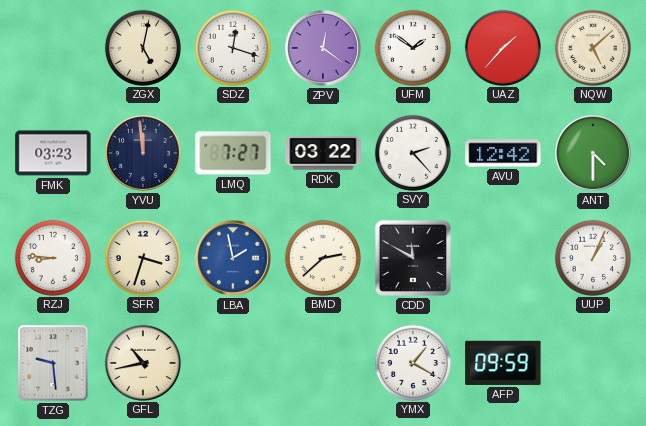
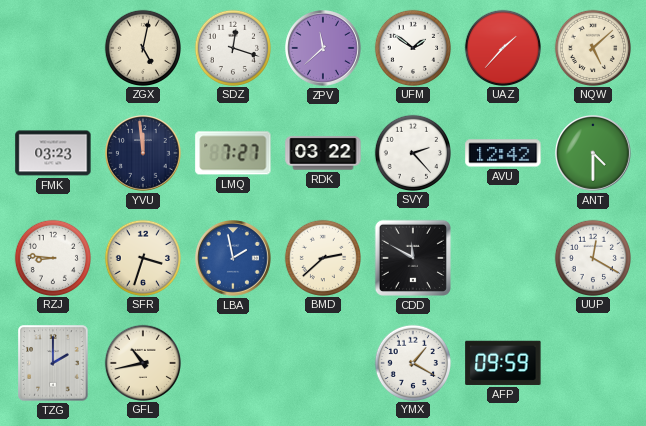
ZPV: 12:21 -> 11:38 (324, 49)
UUP: 1:04 -> 12:20 (592, 257)
TZG: 9:29 -> 2:00 (53, 363)
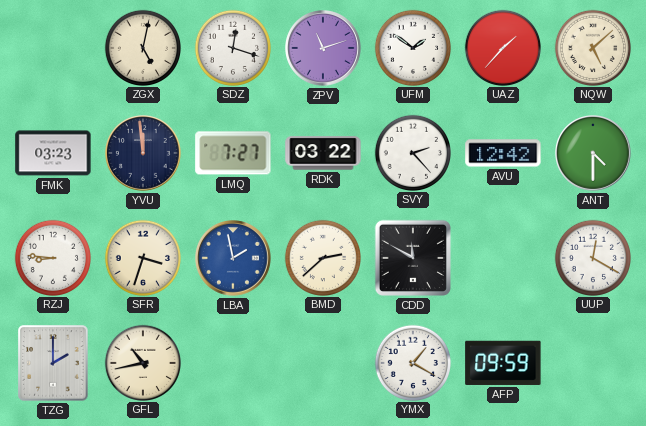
ZPV: 11:38 -> 11:12 (324, 49)
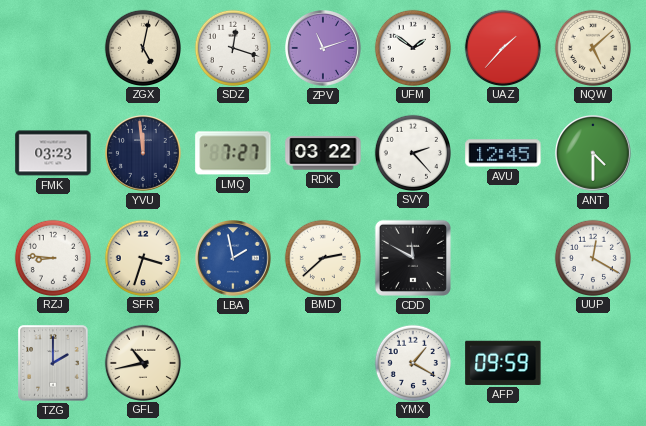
AVU: 12:42 -> 12:45 (503, 153)
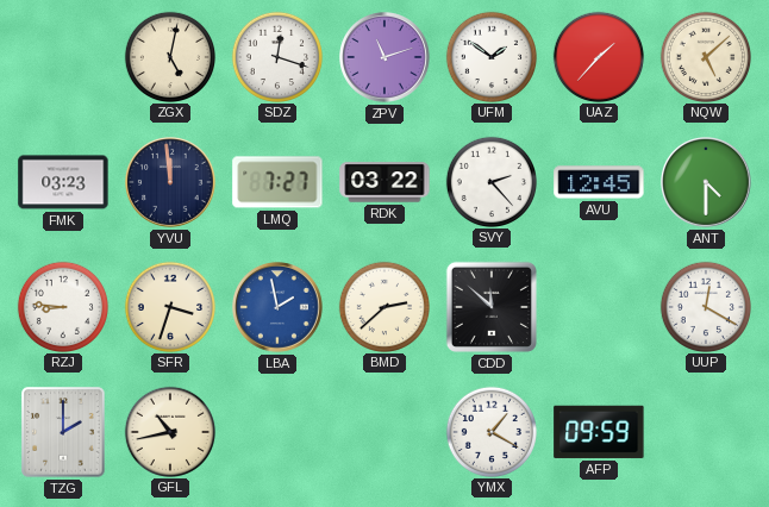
CDD: 11:50 -> 11:52 (492, 307)
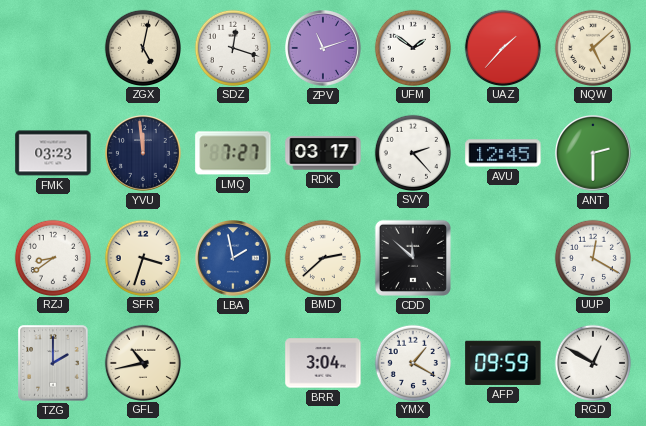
RDK: 03:22 -> 03:17 (323, 153)
ANT: 4:30 -> 2:30 (594, 154)
RZJ: 8:46 -> 8:39 (52, 257)
BRR: none -> 3:04 (323, 363)
RGD: none -> 12:50 (592, 362)
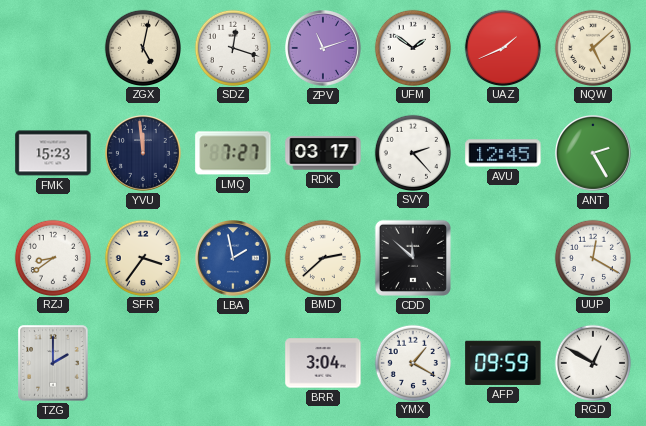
UAZ: 1:37 -> 1:41 (502, 47)
FMK: 03:23 -> 15:23 (53, 153)
ANT: 2:30 -> 2:25 (594, 154)
SFR: 3:33 -> 3:36 (142, 257)
GFL: 10:43 -> none (142, 362)
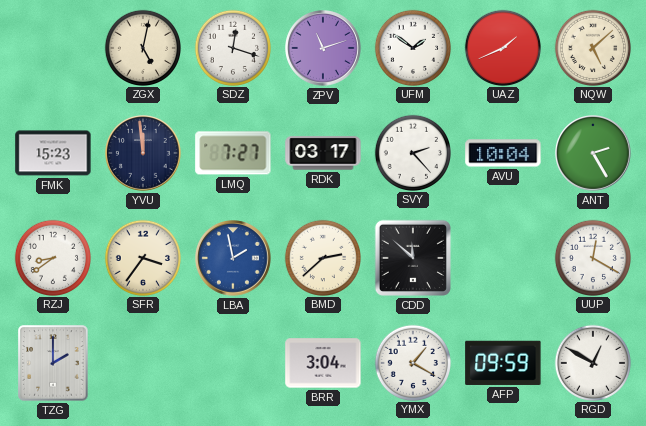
AVU: 12:45 -> 10:04 (503, 153)
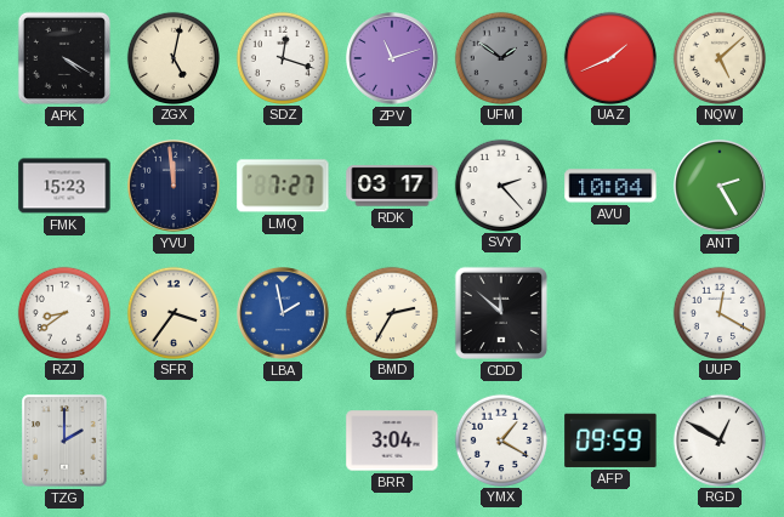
APK: none -> 4:20 (64, 58)
UFM dial: white -> grey (500, 57)
BMD: 2:38 -> 2:35 (391, 312)
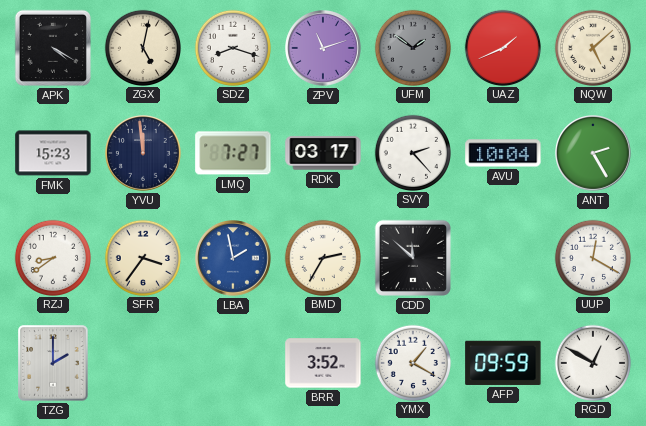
SDZ: 12:18 -> 8:18 (232, 47)
BRR: 3:04 -> 3:52 (323, 363)
